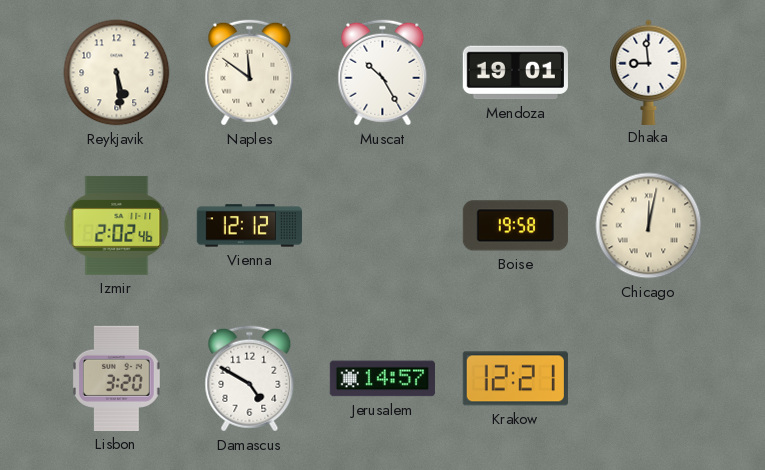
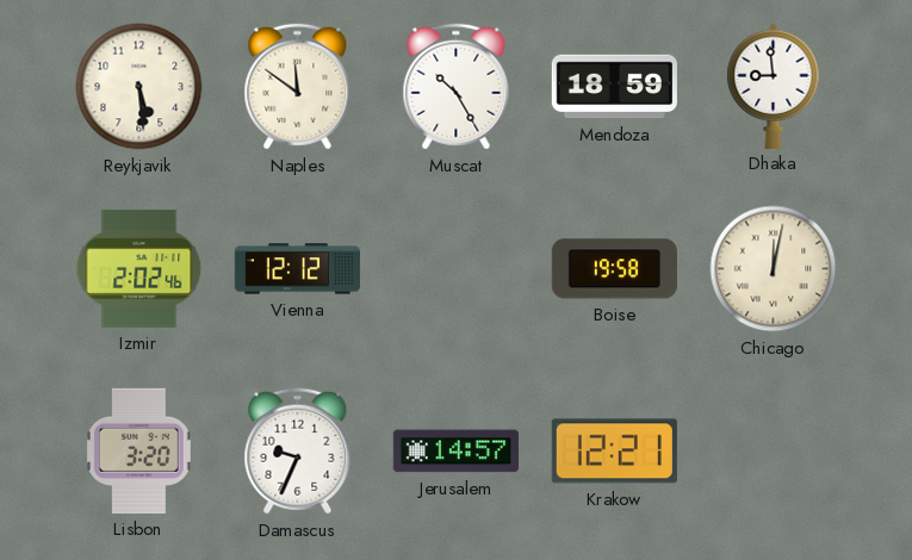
Mendoza: 19:01 -> 18:59 (614, 87)
Damascus: 4:50 -> 9:34 (298, 452)
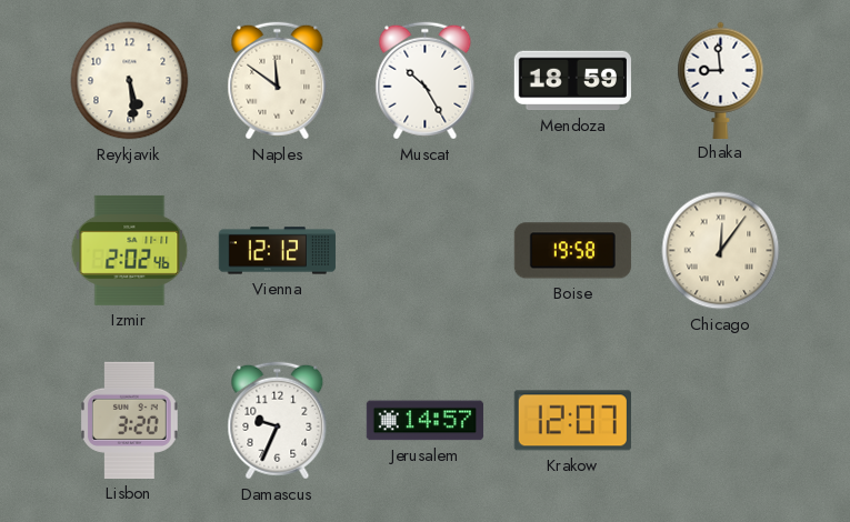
Chicago: 12:02 -> 12:06 (721, 251)
Krakow: 12:21 -> 12:07 (572, 421)
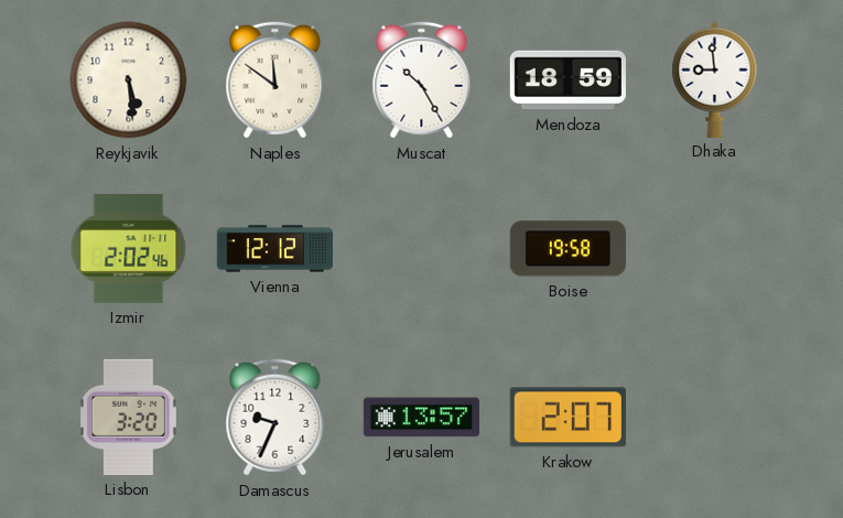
Chicago: 12:06 -> none (721, 251)
Jerusalem: 14:57 -> 13:57 (421, 418)
Krakow: 12:07 -> 2:07 (568, 418)
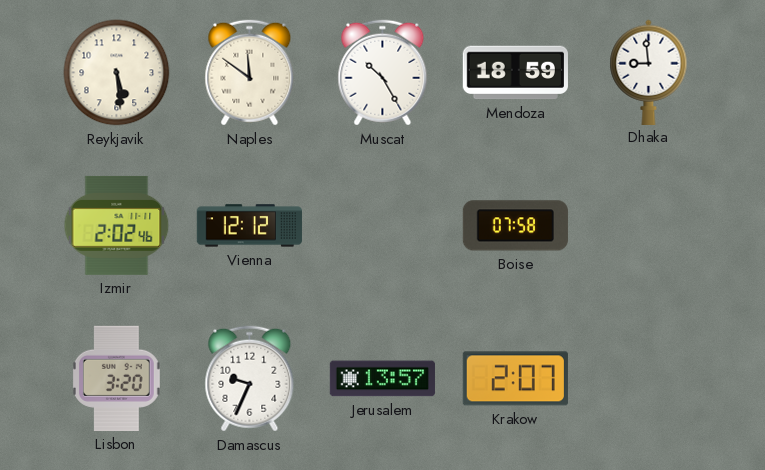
Boise: 19:58 -> 07:58 (515, 226)
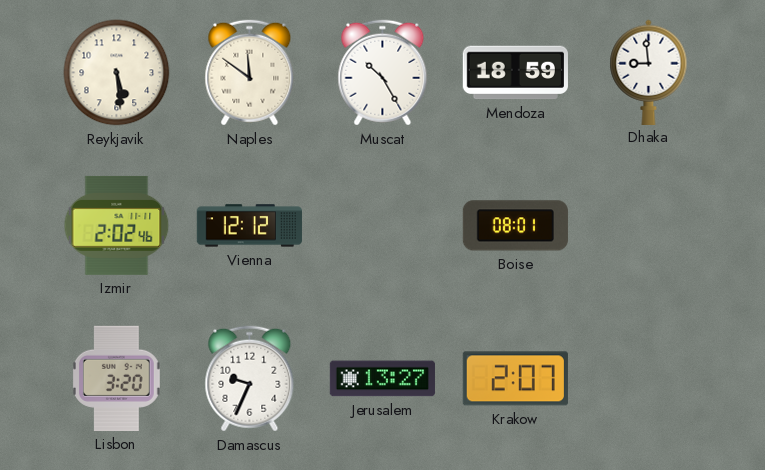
Boise: 07:58 -> 08:01 (515, 226)
Jerusalem: 13:57 -> 13:27 (382, 379)
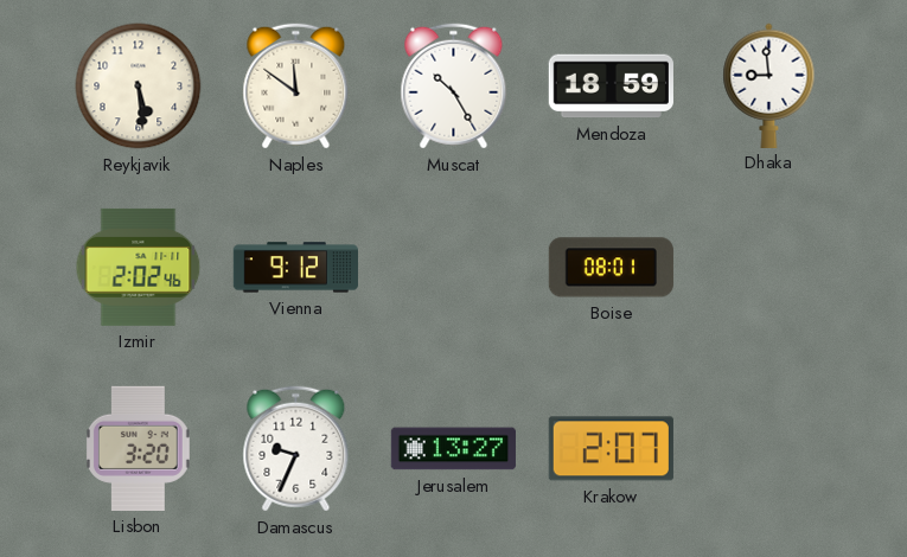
Vienna: 12:12 -> 9:12 (295, 268)
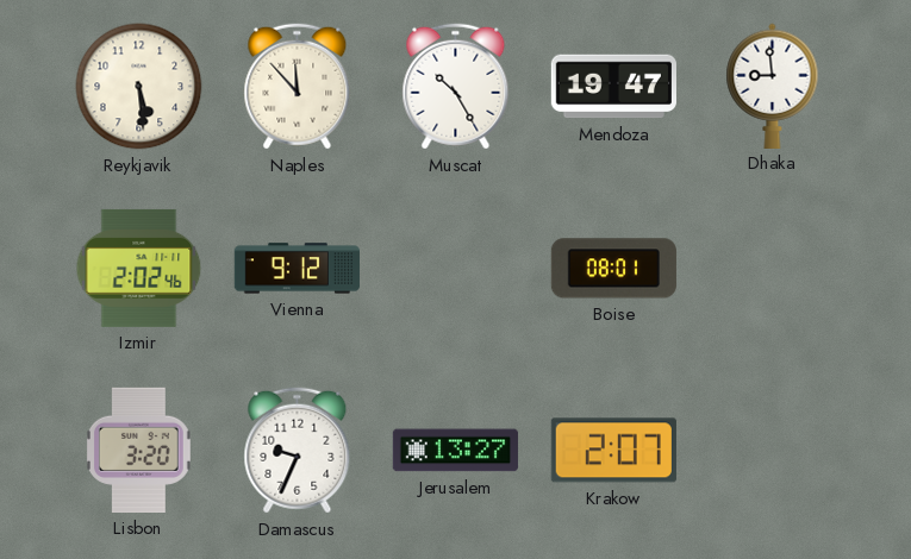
Naples: 11:51 -> 11:53 (298, 87)
Mendoza: 18:59 -> 19:47 (613, 87)
